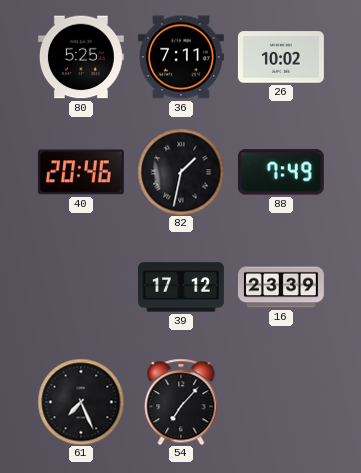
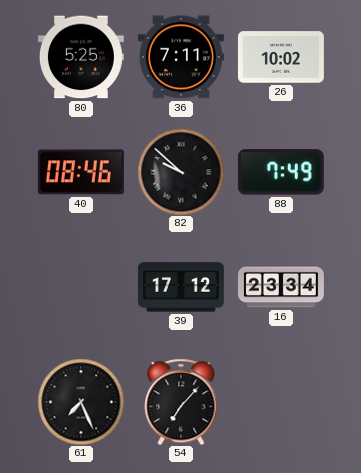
40: 20:46 -> 08:46 (81, 172)
82: 1:32 -> 9:52 (181, 172)
16: 23:39 -> 23:34 (281, 287)
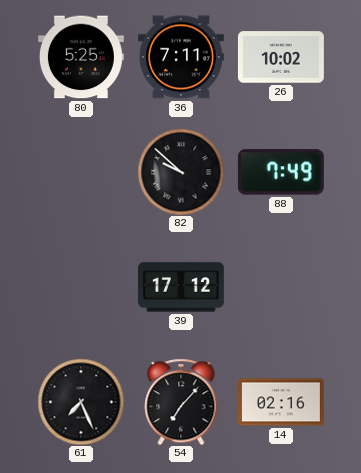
40: 08:46 -> none (81, 172)
16: 23:34 -> none (281, 287)
14: none -> 02:16 (281, 402)
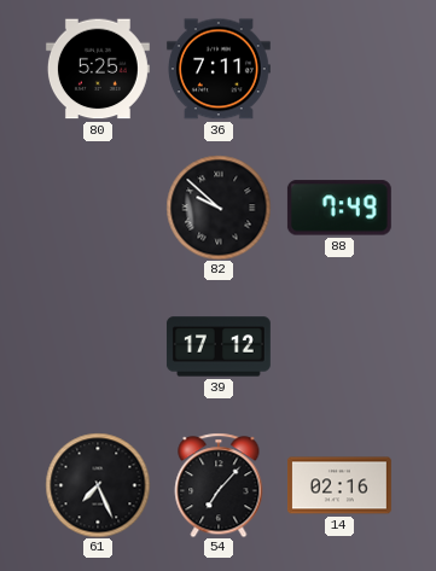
26: 10:02 -> none (281, 57)
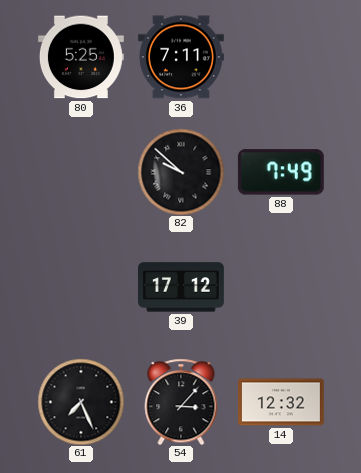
54: 7:07 -> 3:07 (181, 402)
14: 02:16 -> 12:32 (281, 402)
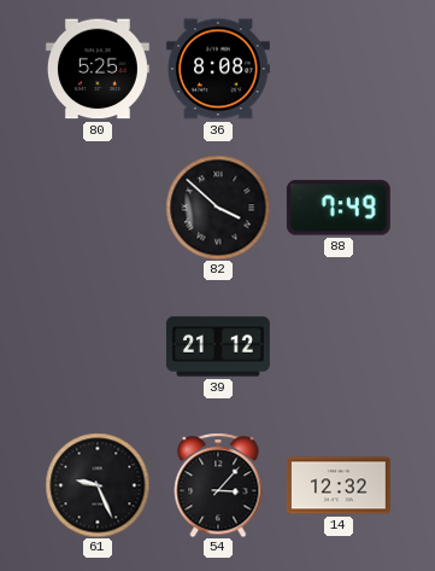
36: 7:11 -> 8:08 (218, 69)
82: 9:52 -> 3:52 (218, 208)
39: 17:12 -> 21:12 (218, 346)
61: 7:26 -> 9:26 (98, 485)
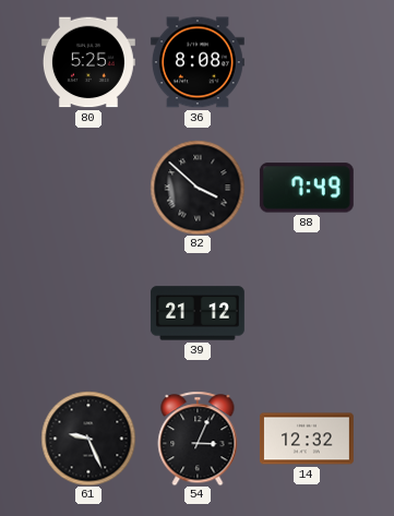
54: 3:07 -> 3:04 (198, 439)
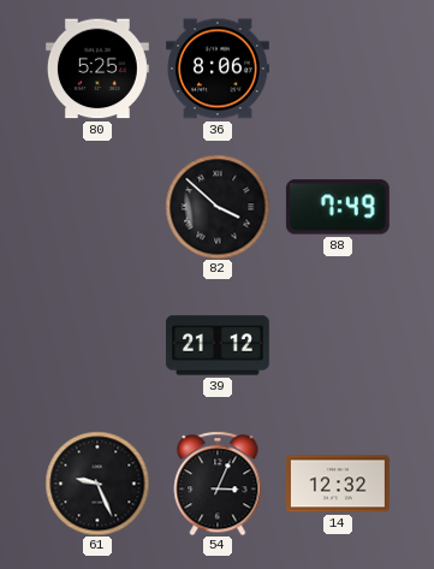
36: 8:08 -> 8:06 (218, 69)
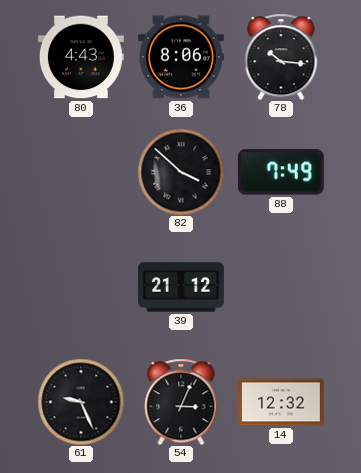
80: 5:25 -> 4:43 (81, 57)
78: none -> 10:16 (281, 57)
